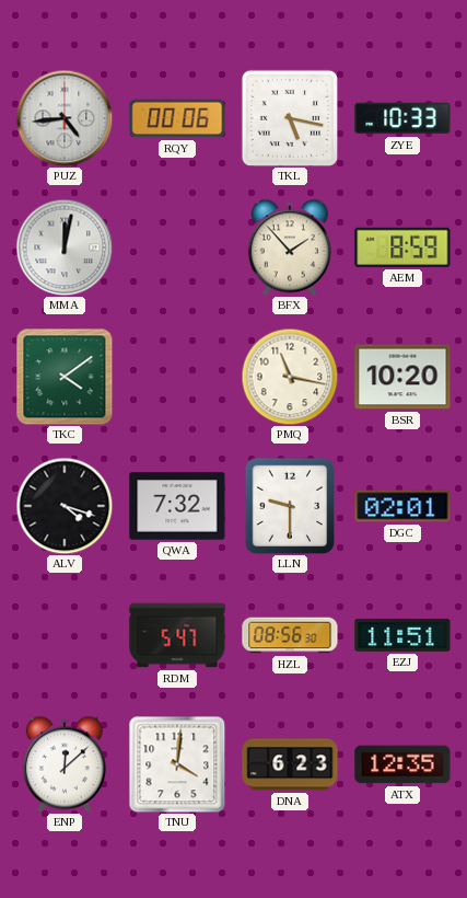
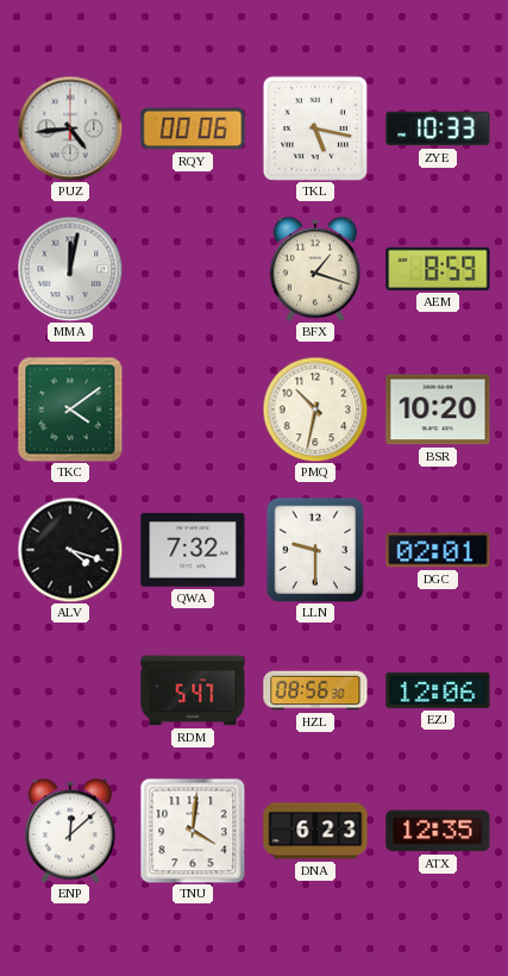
BFX: 1:53 -> 1:18 (315, 269)
PMQ: 11:17 -> 10:32 (315, 409)
EZJ: 11:51 -> 12:06 (438, 690)
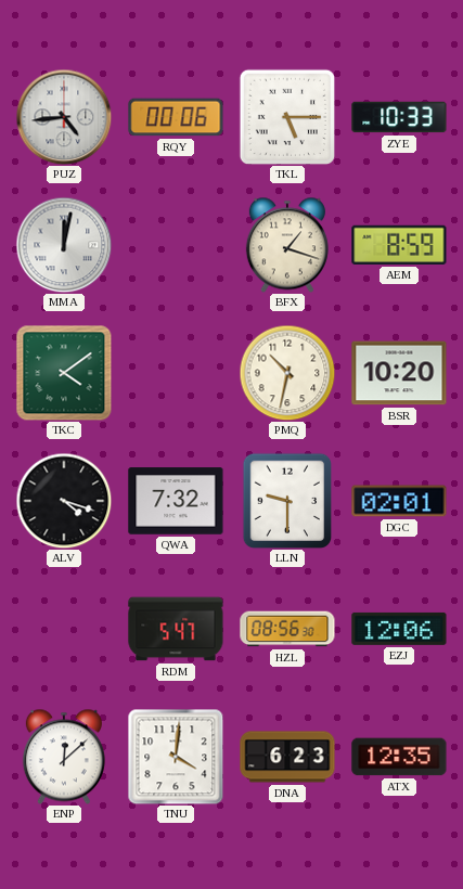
TKL: 5:17 -> 5:15 (286, 116)
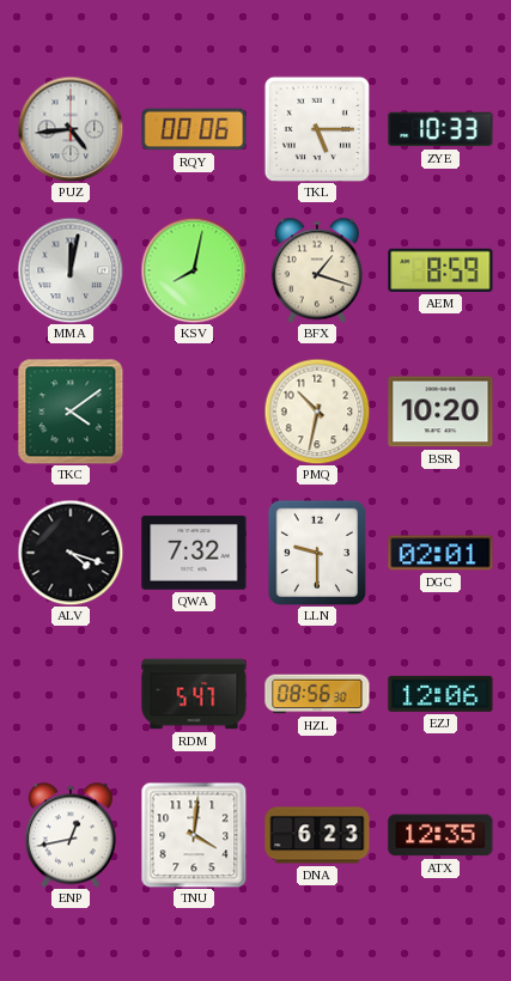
KSV: none -> 8:02 (194, 270)
ENP: 12:08 -> 12:43 (71, 835)
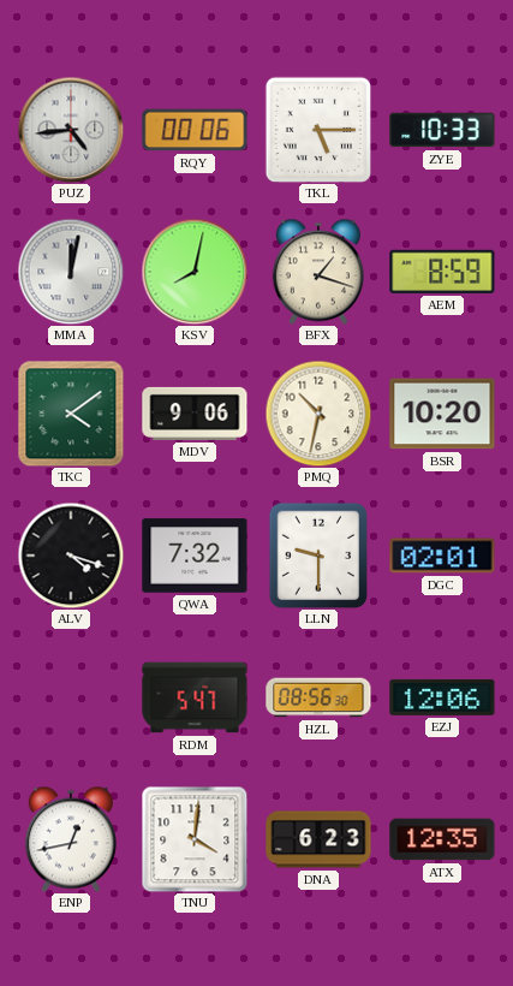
MDV: none -> 9:06 (195, 414)
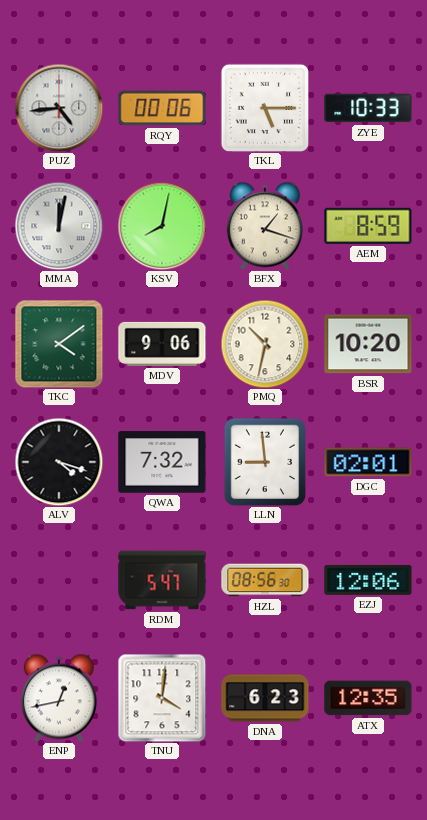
LLN: 9:30 -> 8:59 (265, 462)
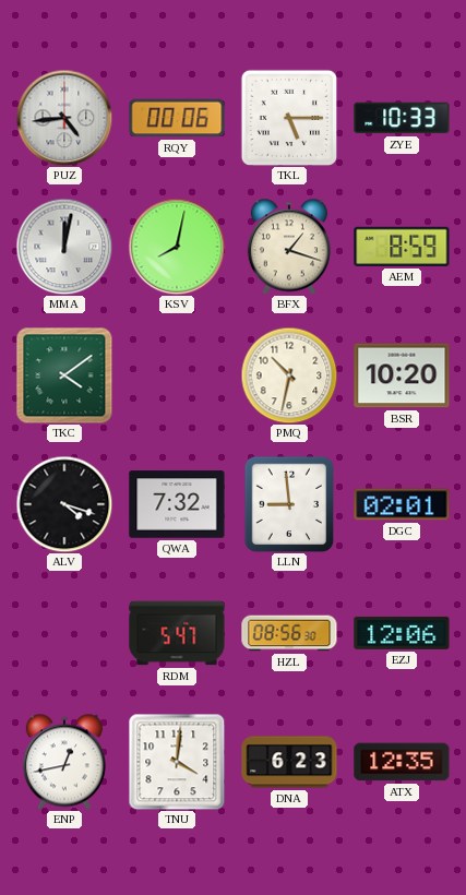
MDV: 9:06 -> none (162, 344)
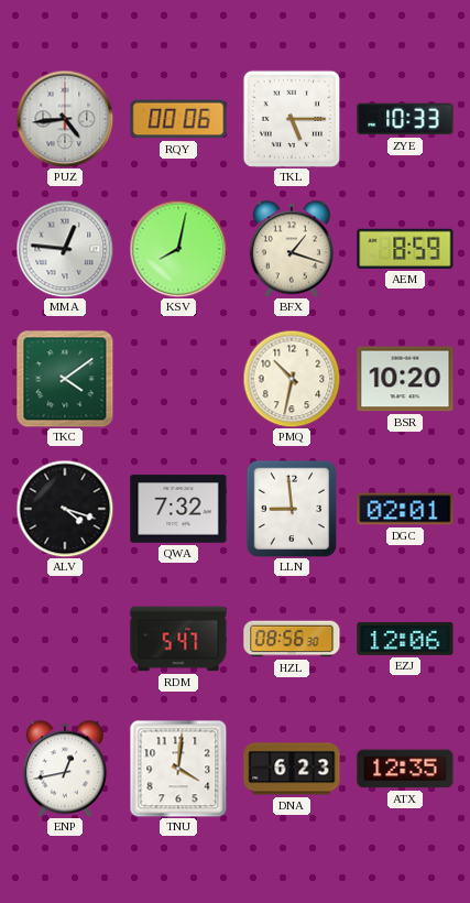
MMA: 12:02 -> 12:46 (65, 249)
